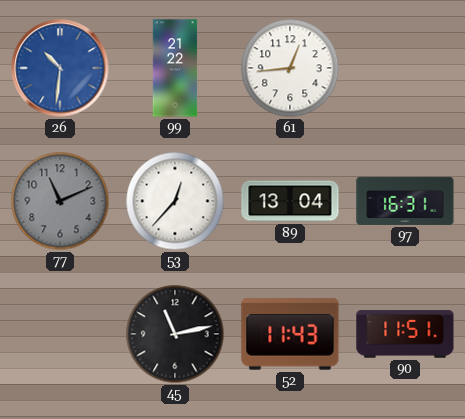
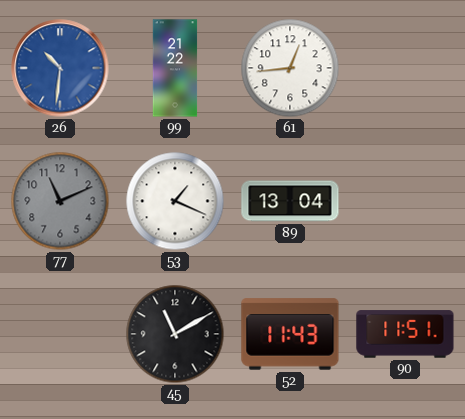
53: 12:37 -> 1:19 (175, 201)
97: 16:31 -> none (405, 201)
45: 11:13 -> 11:10 (175, 334)
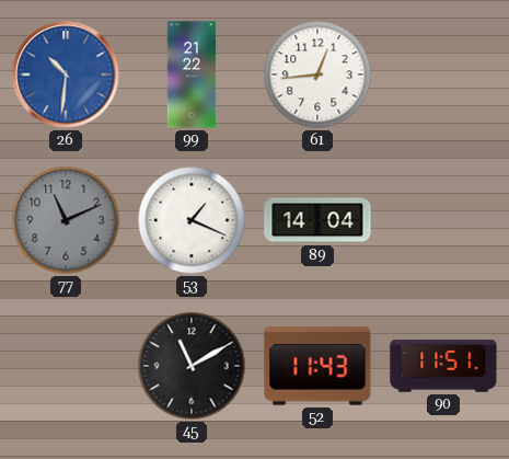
89: 13:04 -> 14:04 (317, 220)
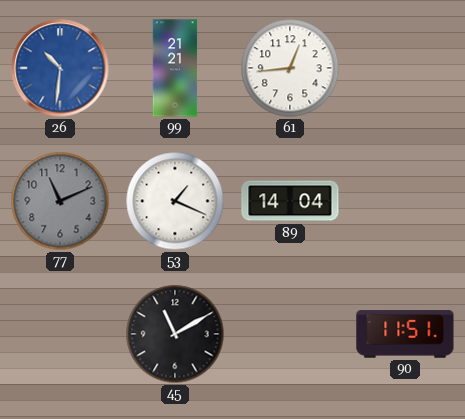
99: 21:22 -> 21:21 (175, 68)
52: 11:43 -> none (317, 366)
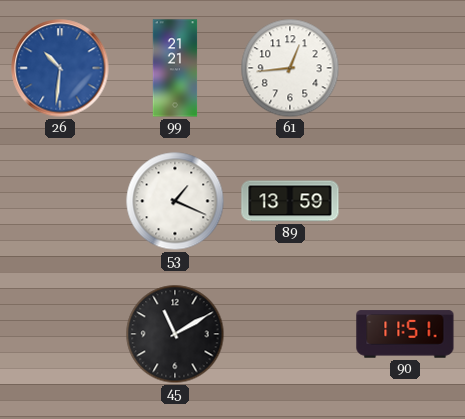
77: 11:11 -> none (60, 201)
89: 14:04 -> 13:59 (290, 201)
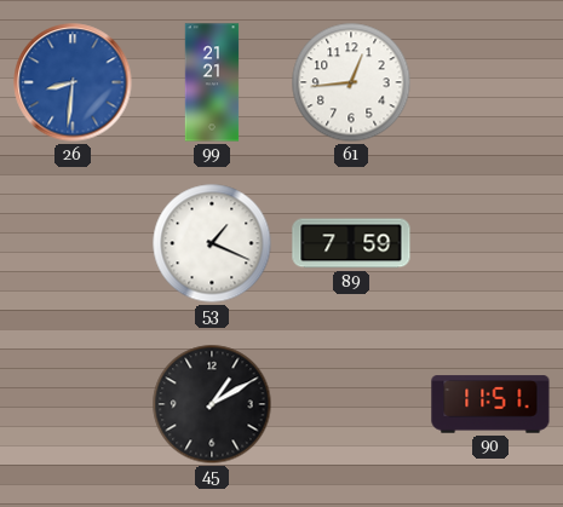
26: 10:31 -> 8:31 (73, 82)
89: 13:59 -> 7:59 (351, 243)
45: 11:10 -> 1:10 (212, 404)
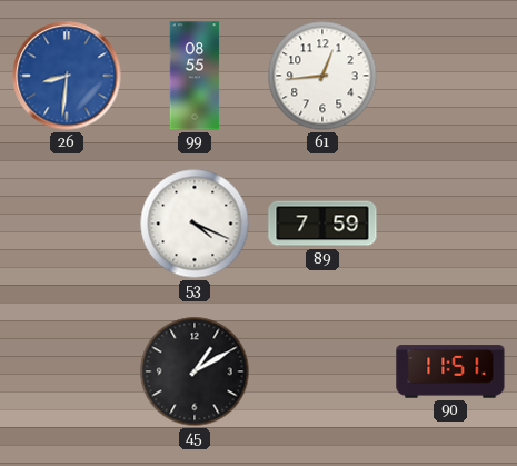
99: 21:21 -> 08:55 (195, 76)
53: 1:19 -> 4:19 (195, 224)
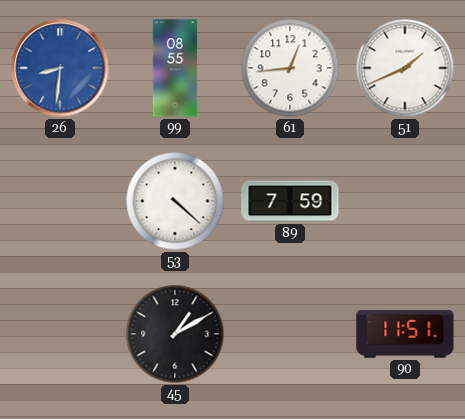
51: none -> 1:41 (405, 68)
53: 4:19 -> 4:22 (175, 201)
